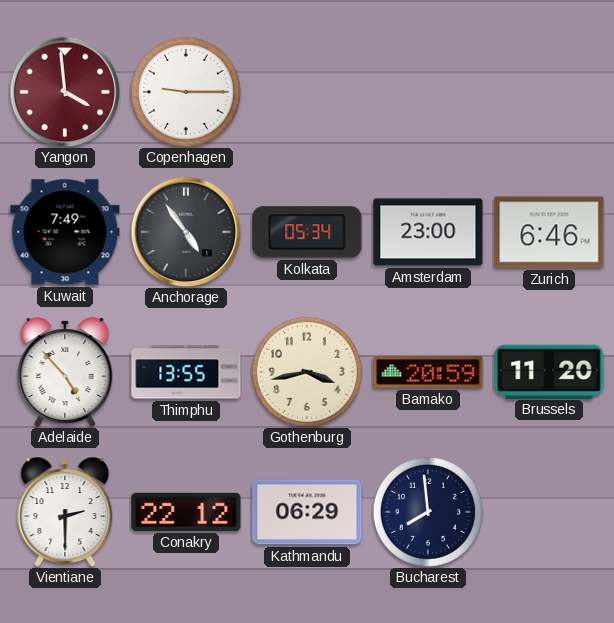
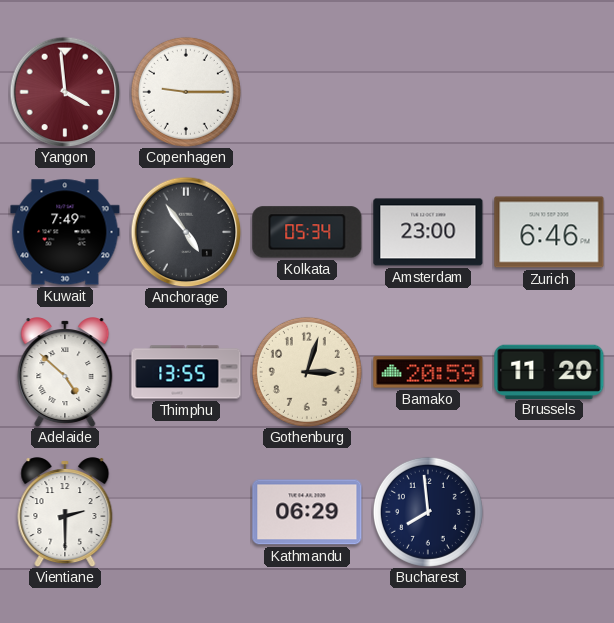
Adelaide: 4:53 -> 4:52 (65, 372)
Gothenburg: 3:43 -> 3:03 (307, 372)
Conakry: 22:12 -> none (186, 512)
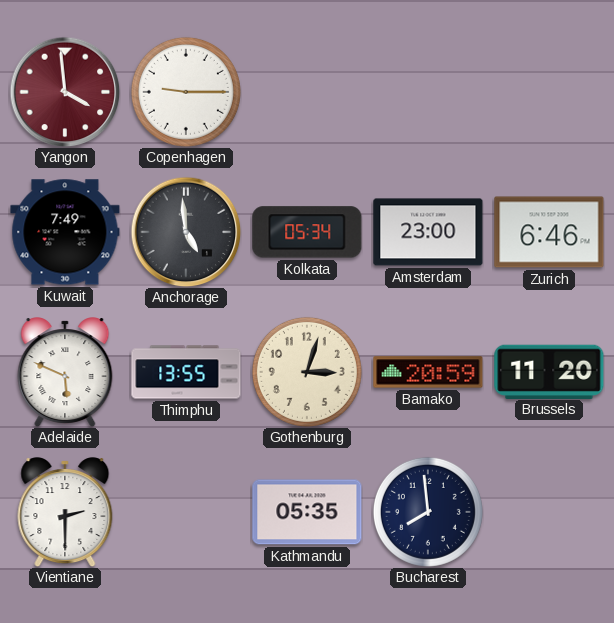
Anchorage: 4:54 -> 4:59 (186, 232)
Adelaide: 4:52 -> 5:49 (65, 372)
Kathmandu: 06:29 -> 05:35 (307, 512)
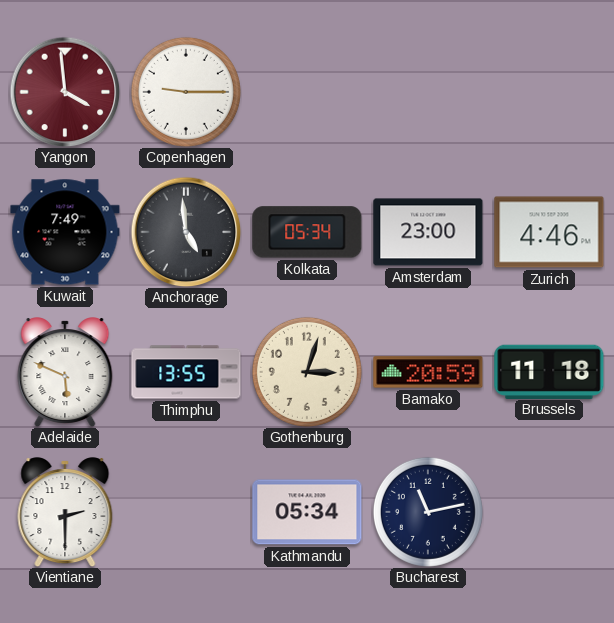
Zurich: 6:46 -> 4:46 (549, 232)
Brussels: 11:20 -> 11:18 (549, 371)
Kathmandu: 05:35 -> 05:34 (307, 512)
Bucharest: 7:59 -> 11:13 (428, 512)
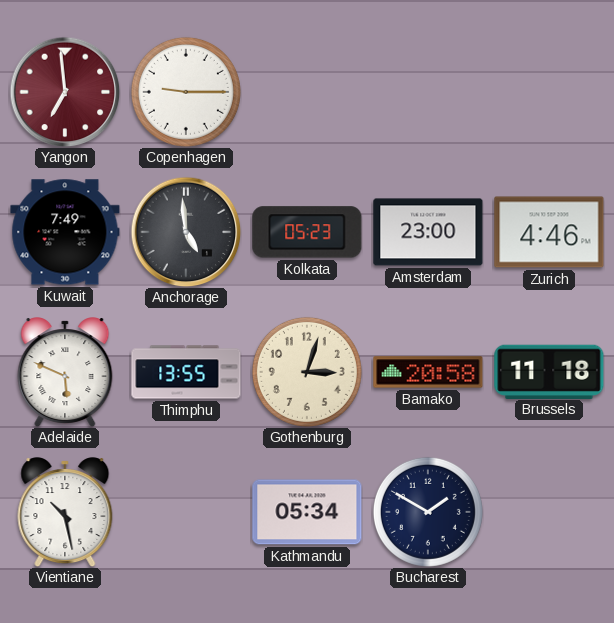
Yangon: 3:59 -> 6:59 (65, 92)
Kolkata: 05:34 -> 05:23 (307, 232)
Bamako: 20:59 -> 20:58 (428, 372)
Vientiane: 2:30 -> 10:28 (65, 512)
Bucharest: 11:13 -> 1:50 (428, 512)
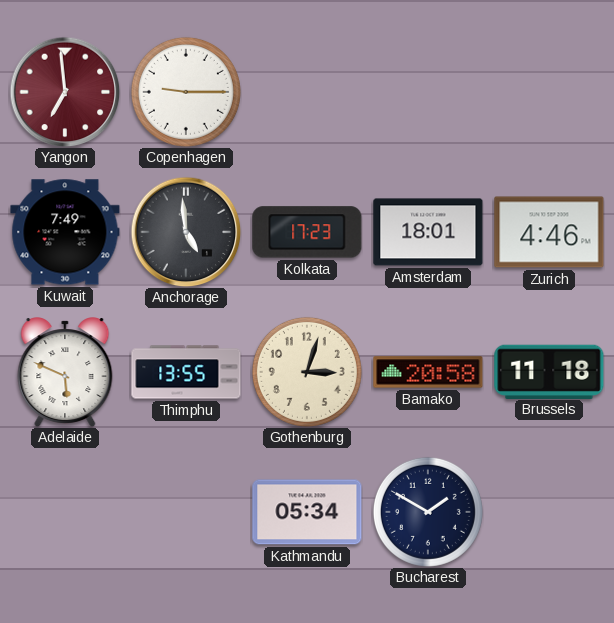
Kolkata: 05:23 -> 17:23 (307, 232)
Amsterdam: 23:00 -> 18:01 (428, 232)
Vientiane: 10:28 -> none (65, 512)
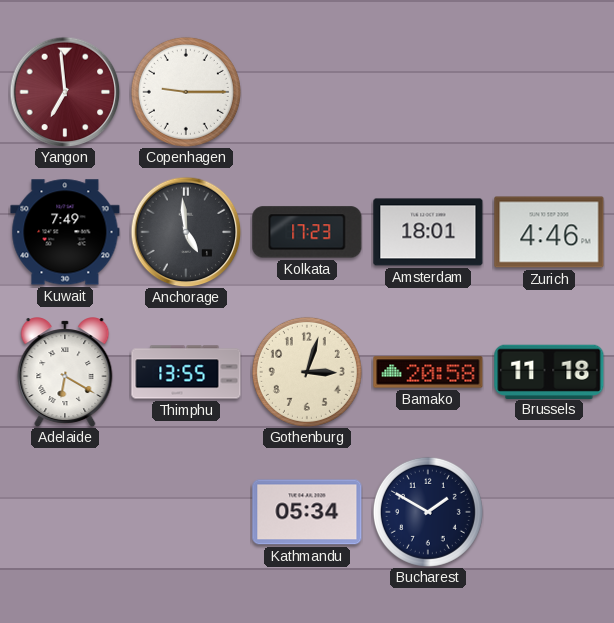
Adelaide: 5:49 -> 6:20 (65, 372)
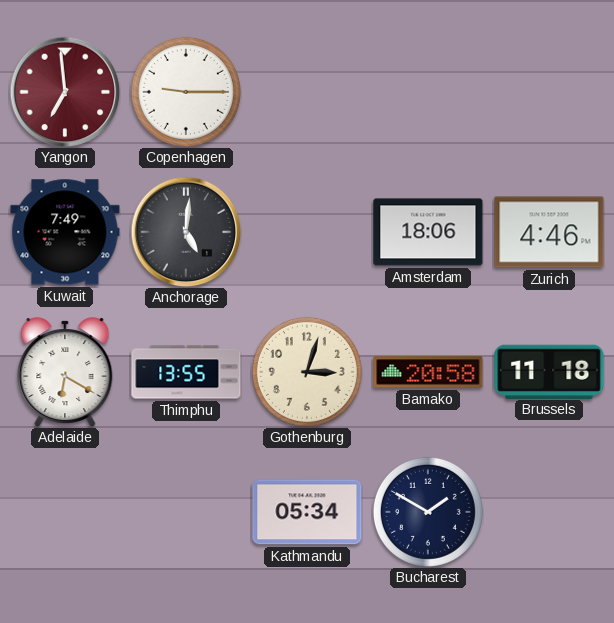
Anchorage: 4:59 -> 5:01 (186, 232)
Kolkata: 17:23 -> none (307, 232)
Amsterdam: 18:01 -> 18:06 (428, 232)
